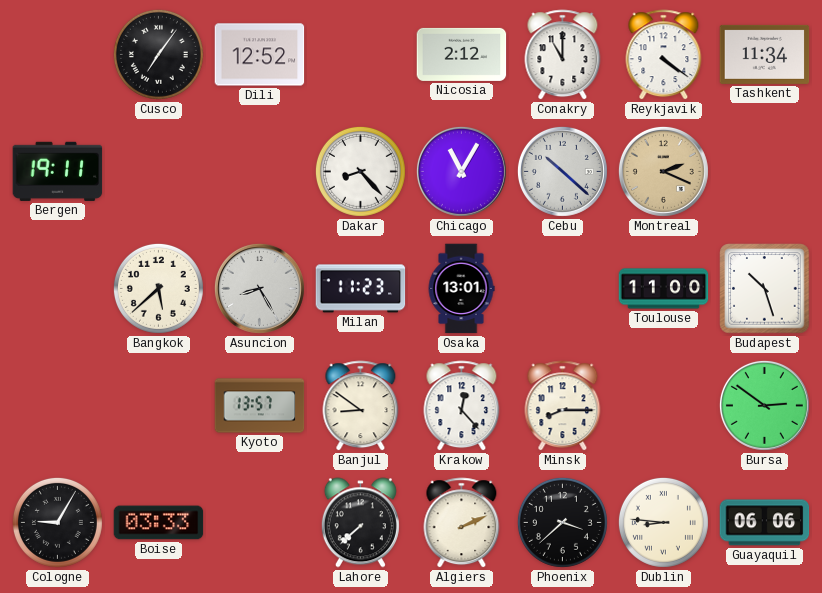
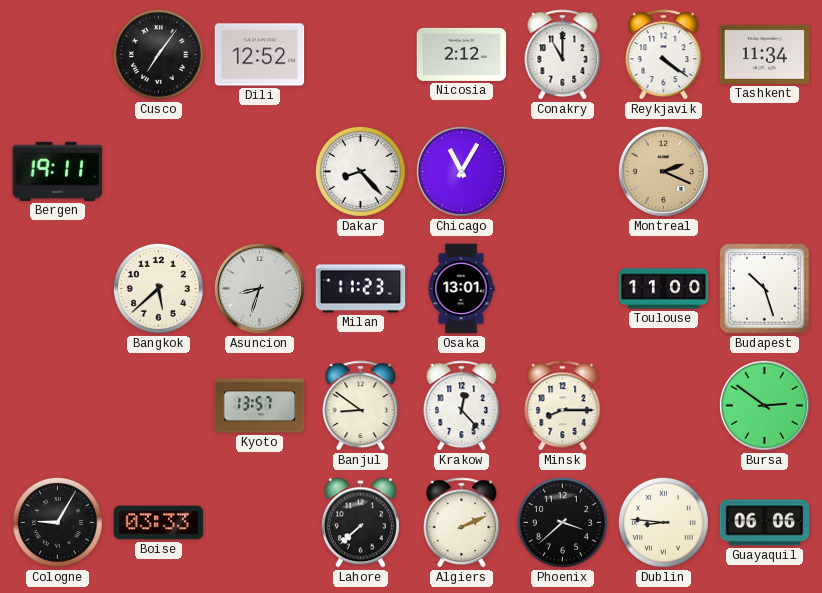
Cebu: 10:22 -> none (562, 171)
Asuncion: 8:25 -> 8:33 (259, 288)
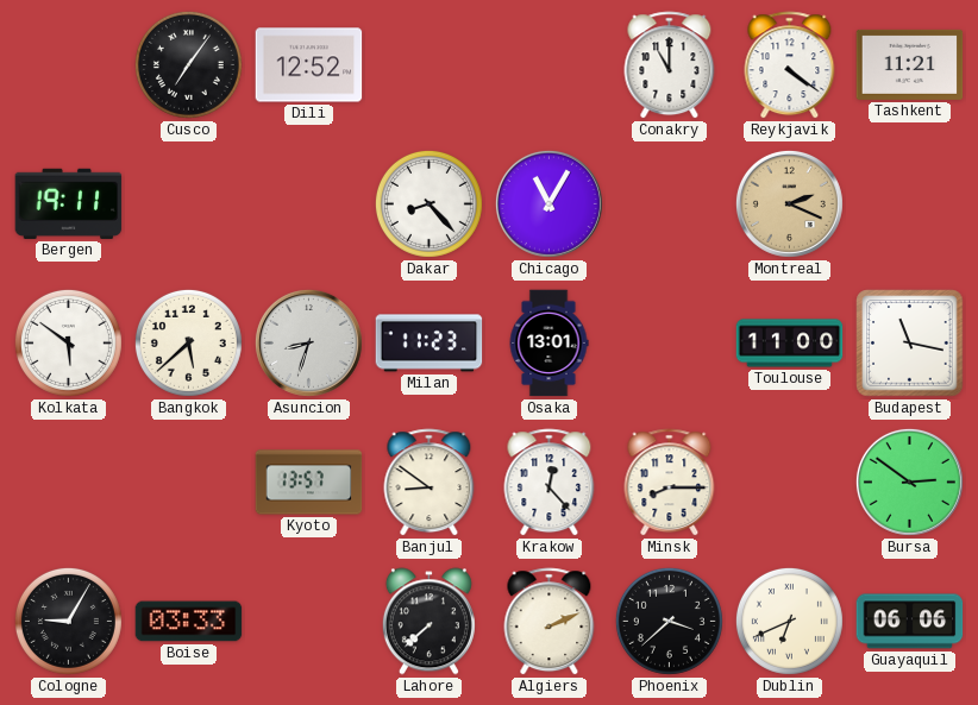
Nicosia: 2:12 -> none (462, 54)
Tashkent: 11:34 -> 11:21 (910, 64)
Kolkata: none -> 5:51 (68, 342)
Budapest: 10:27 -> 11:17 (910, 344)
Dublin: 8:46 -> 6:41 (789, 621)
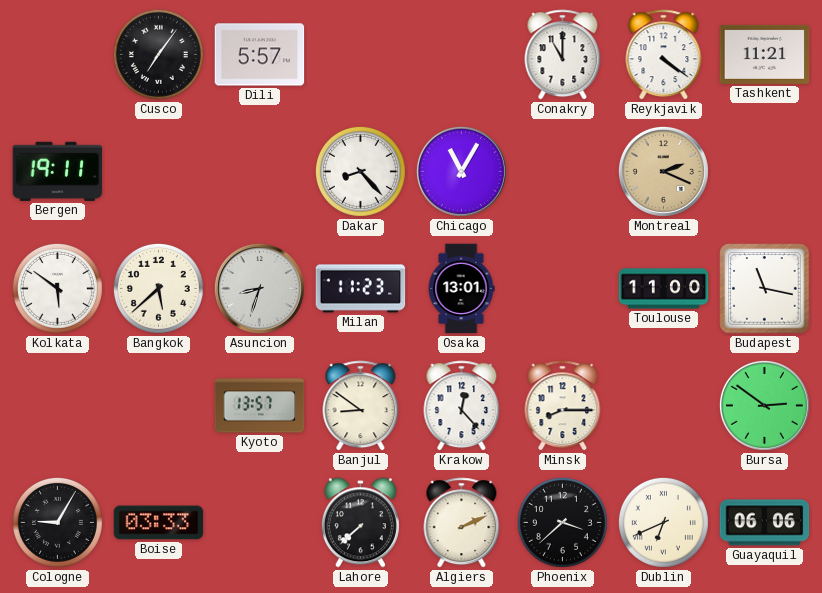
Dili: 12:52 -> 5:57 (260, 55)
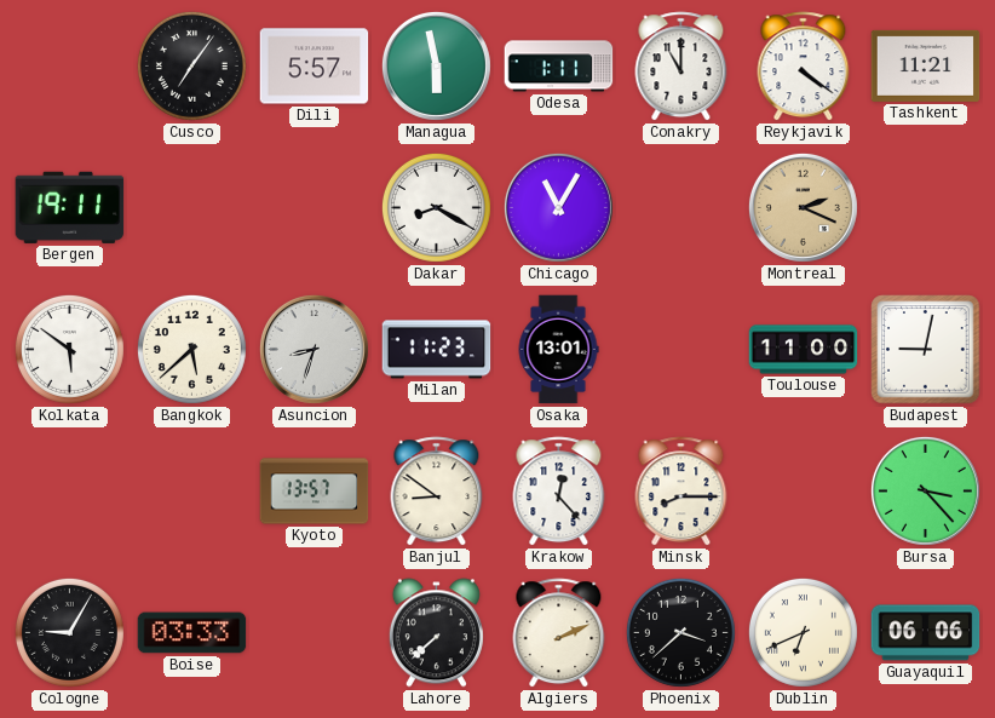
Managua: none -> 5:58 (436, 65)
Odesa: none -> 1:11 (559, 67)
Dakar: 8:23 -> 8:20 (436, 207)
Budapest: 11:17 -> 9:02 (926, 350)
Bursa: 2:51 -> 3:23 (925, 490)
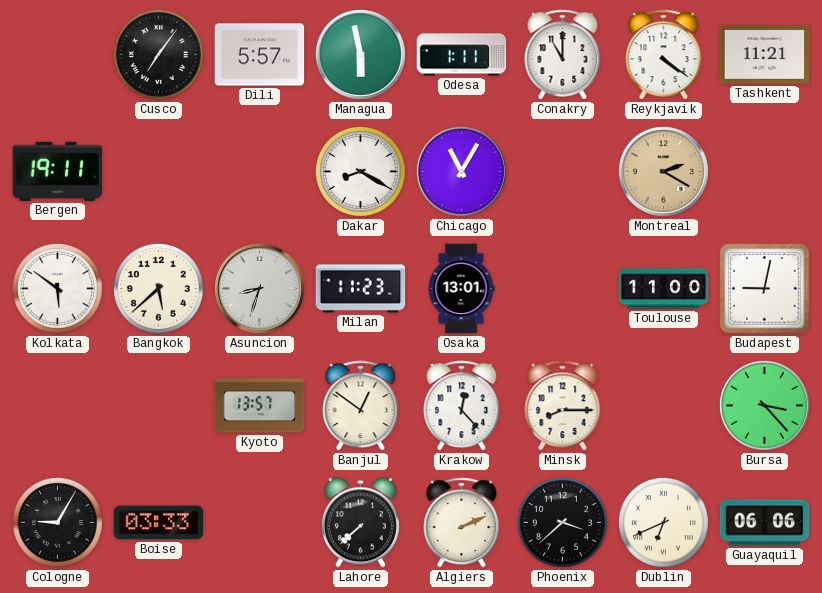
Montreal: 2:19 -> 2:20 (663, 171)
Banjul: 8:51 -> 12:51 (361, 406)
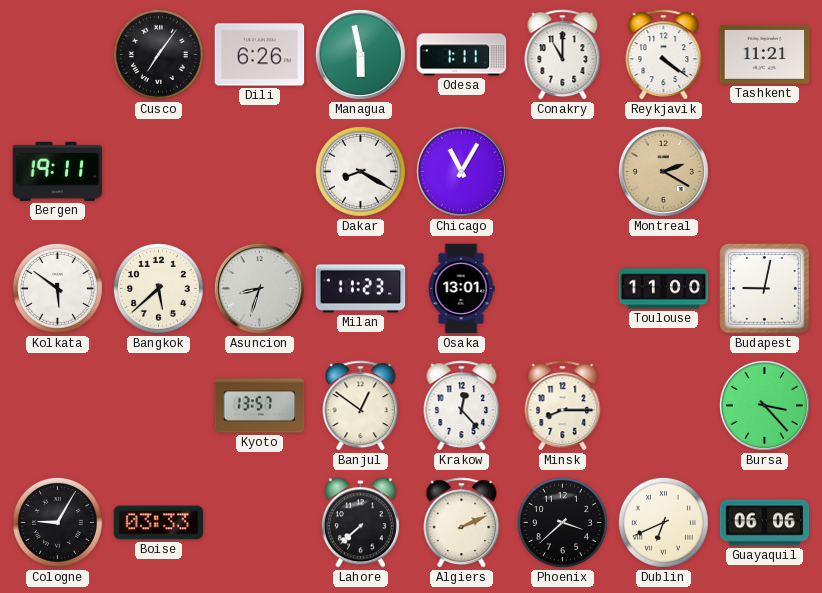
Dili: 5:57 -> 6:26 (260, 55)
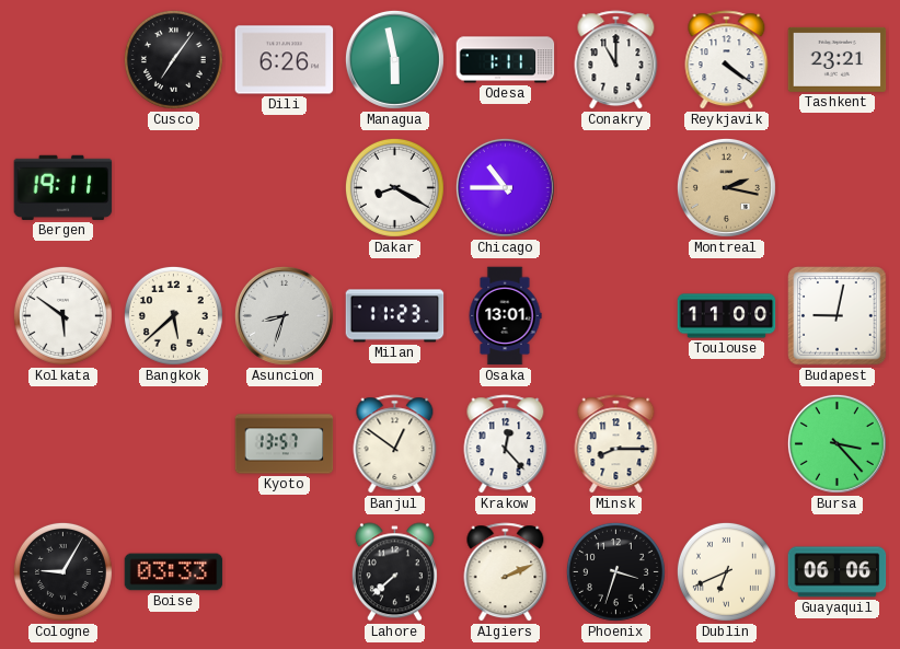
Tashkent: 11:21 -> 23:21 (838, 59)
Chicago: 11:05 -> 10:45 (505, 187)
Montreal: 2:20 -> 2:17 (726, 187)
Phoenix: 3:38 -> 3:33 (615, 571)
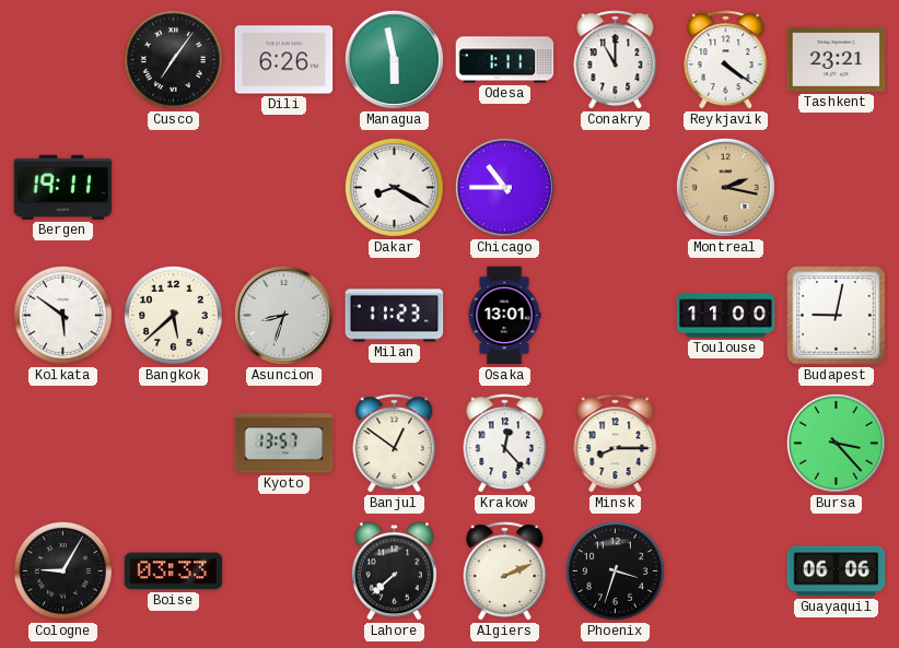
Dublin: 6:41 -> none (726, 571)
